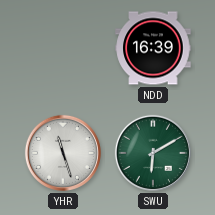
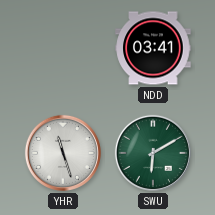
NDD: 16:39 -> 03:41 (153, 48)
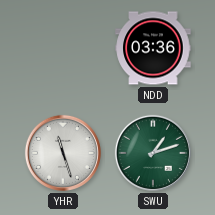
NDD: 03:41 -> 03:36 (153, 48)
SWU: 6:10 -> 1:12 (153, 153)
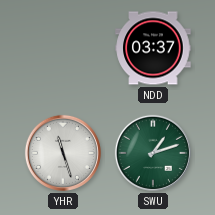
NDD: 03:36 -> 03:37 (153, 48)
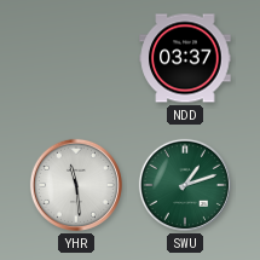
YHR: 11:27 -> 11:29 (76, 185)
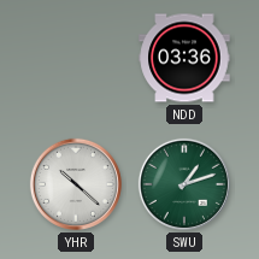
NDD: 03:37 -> 03:36 (184, 58)
YHR: 11:29 -> 10:22 (76, 184)
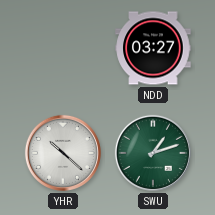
NDD: 03:36 -> 03:27 (153, 48)
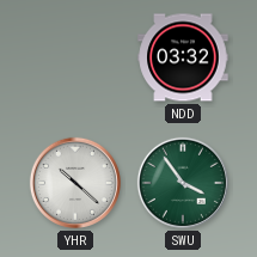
NDD: 03:27 -> 03:32 (183, 57)
SWU: 1:12 -> 3:54 (183, 183)
